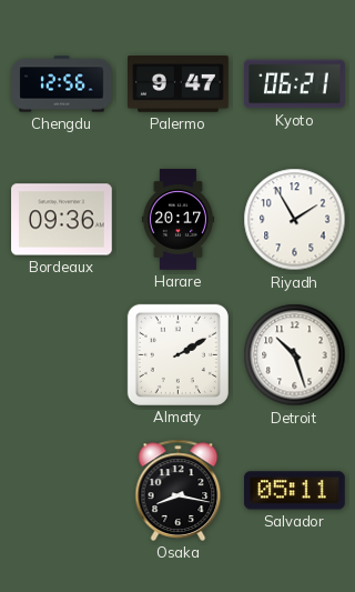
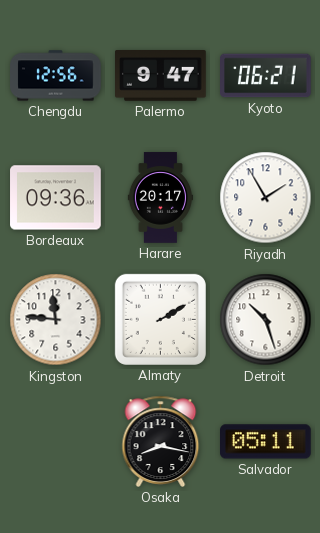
Kingston: none -> 11:46 (56, 320)
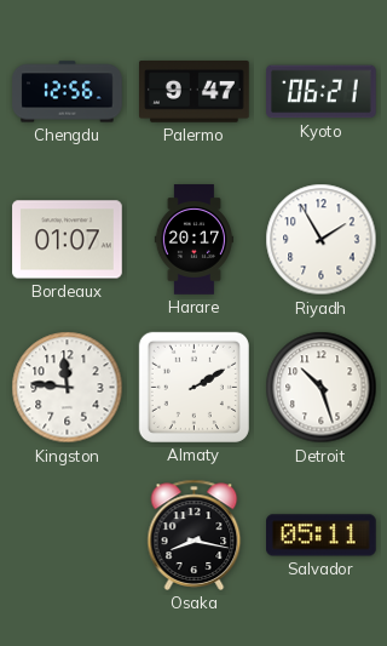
Bordeaux: 09:36 -> 01:07 (68, 240)
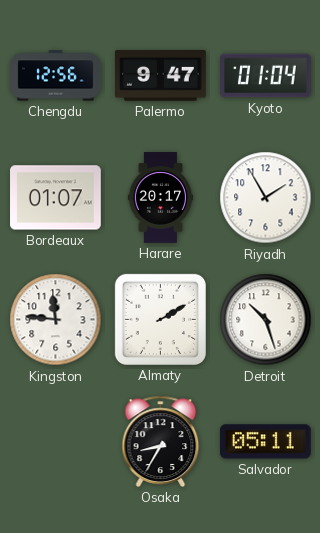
Kyoto: 06:21 -> 01:04 (266, 76)
Osaka: 8:17 -> 8:35 (161, 441)
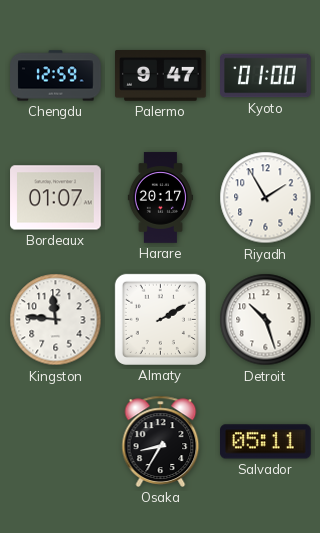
Chengdu: 12:56 -> 12:59 (56, 76)
Kyoto: 01:04 -> 01:00 (266, 76)
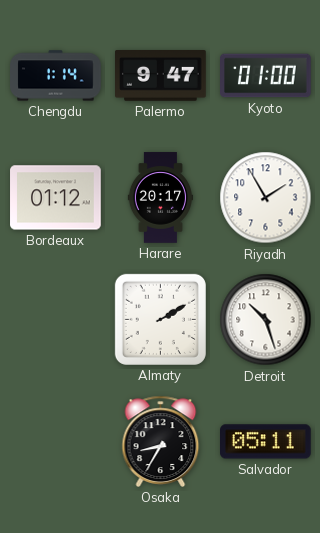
Chengdu: 12:59 -> 1:14 (56, 76)
Bordeaux: 01:07 -> 01:12 (56, 198)
Kingston: 11:46 -> none (56, 320)
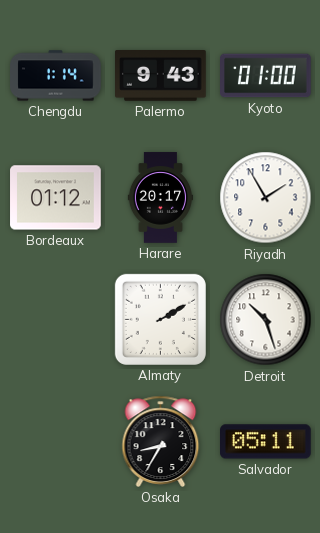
Palermo: 9:47 -> 9:43 (161, 76)
